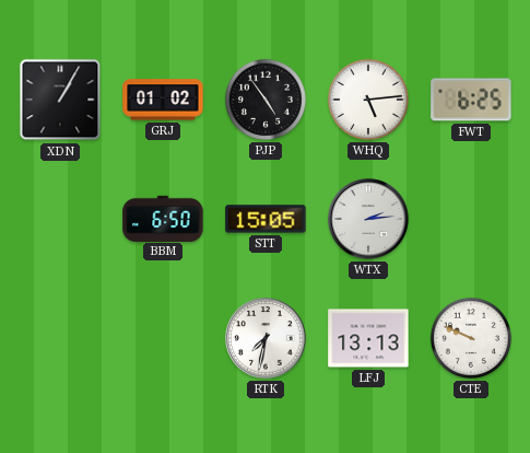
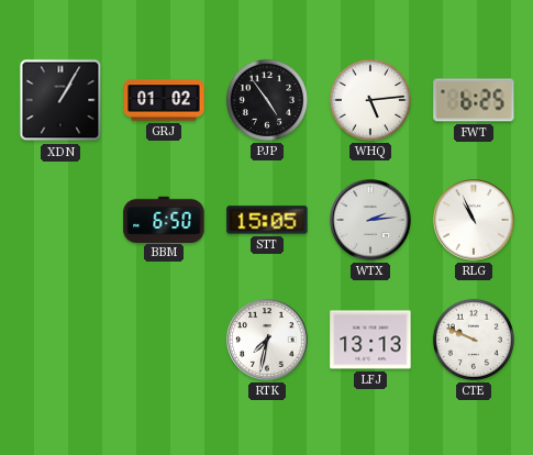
RLG: none -> 10:56 (474, 220)
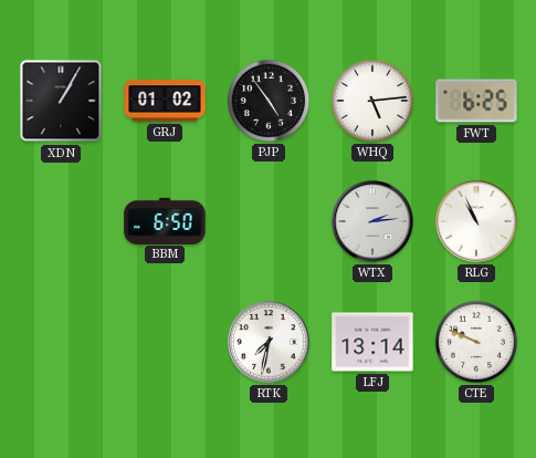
STT: 15:05 -> none (267, 220)
LFJ: 13:13 -> 13:14 (372, 342)
